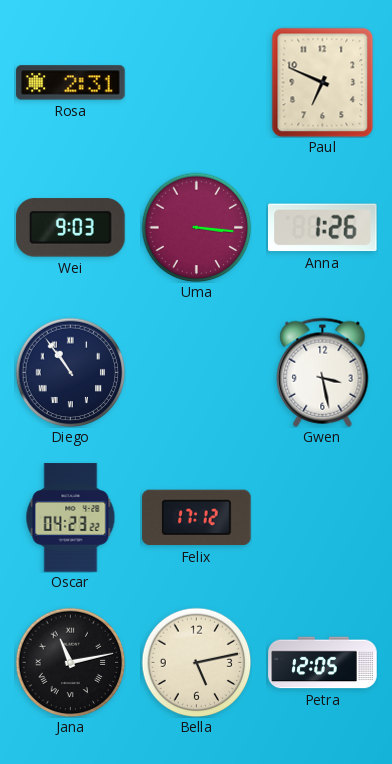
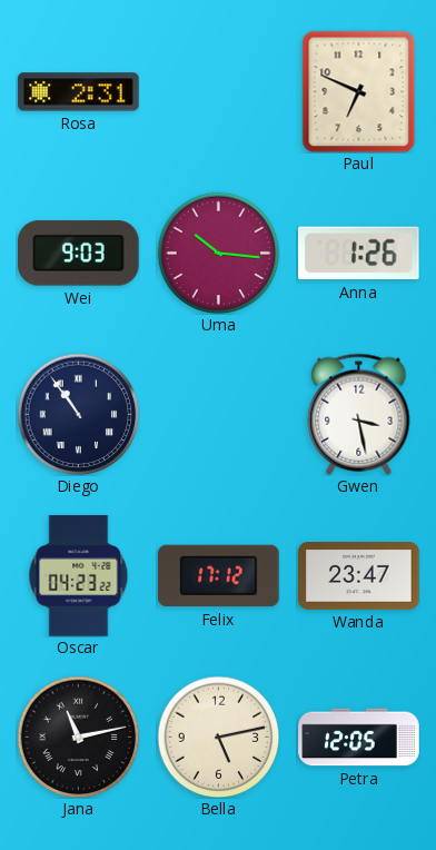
Uma: 3:16 -> 10:16 (218, 253)
Wanda: none -> 23:47 (359, 576)
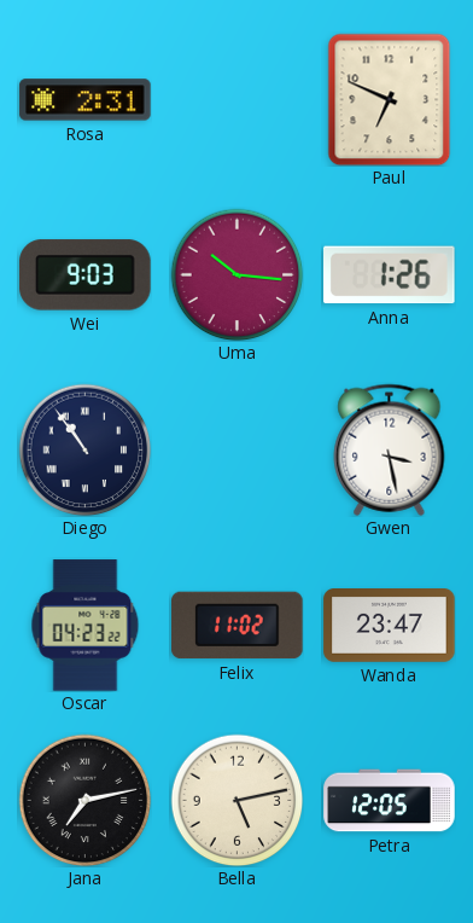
Felix: 17:12 -> 11:02 (238, 626)
Jana: 11:13 -> 7:13 (84, 800)
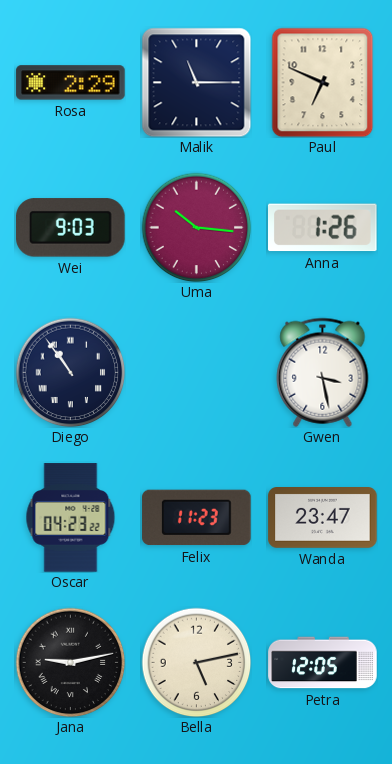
Rosa: 2:31 -> 2:29 (71, 83)
Malik: none -> 11:15 (196, 82)
Felix: 11:02 -> 11:23 (197, 518)
Jana: 7:13 -> 9:13 (70, 662)
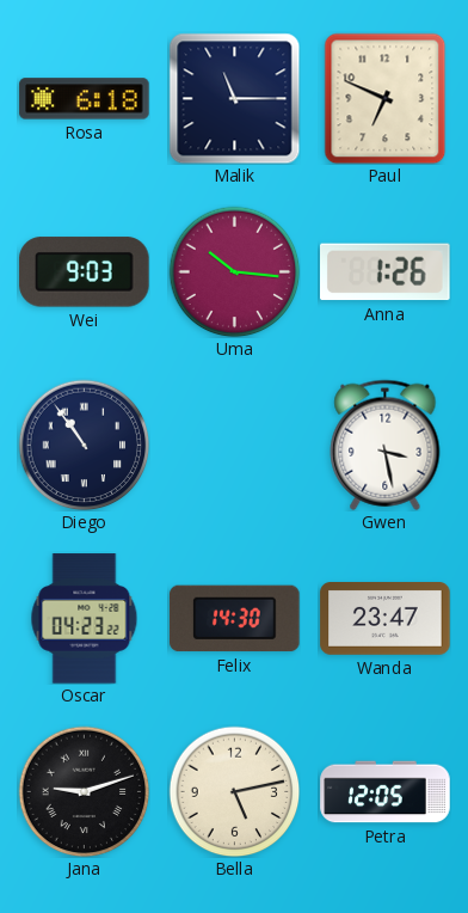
Rosa: 2:29 -> 6:18 (85, 99)
Felix: 11:23 -> 14:30 (235, 619)
Jana: 9:13 -> 9:12 (84, 791)
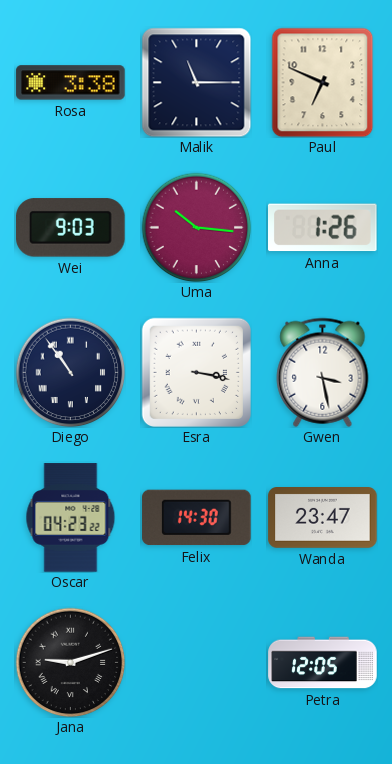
Rosa: 6:18 -> 3:38 (71, 83)
Esra: none -> 3:17 (196, 372)
Bella: 5:13 -> none (234, 791)
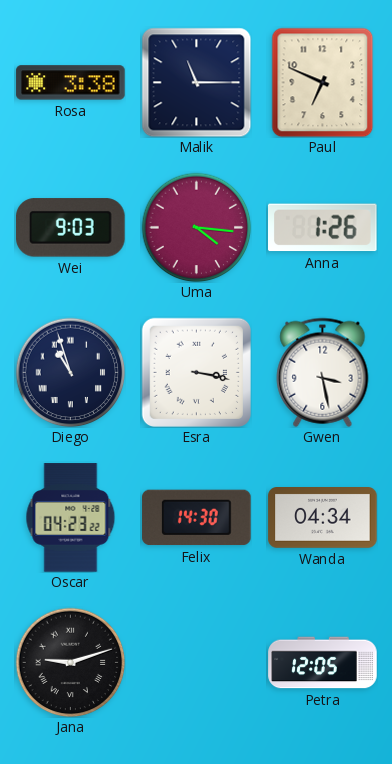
Uma: 10:16 -> 4:16 (196, 227)
Diego: 10:54 -> 10:57 (70, 372)
Wanda: 23:47 -> 04:34 (323, 518)
